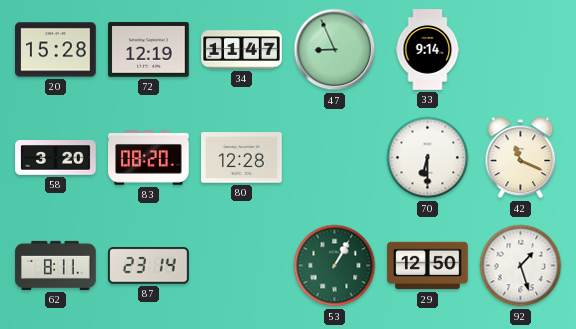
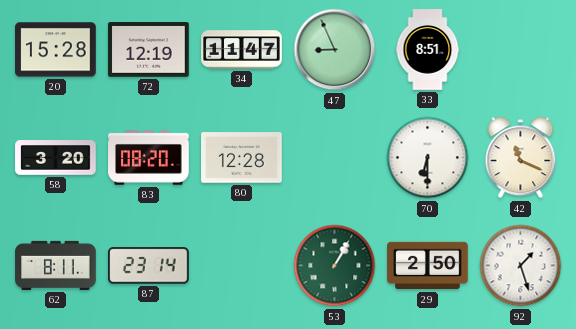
33: 9:14 -> 8:51 (428, 50)
29: 12:50 -> 2:50 (428, 266)
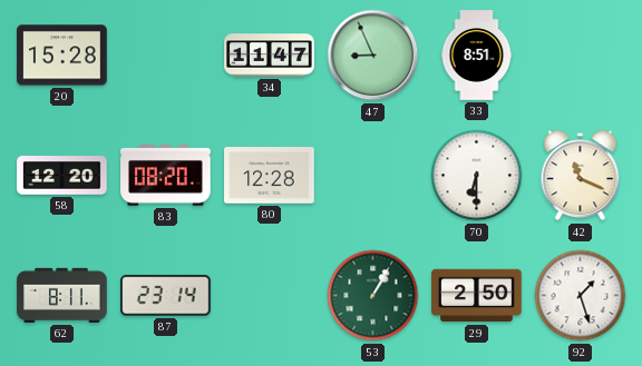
72: 12:19 -> none (149, 50)
58: 3:20 -> 12:20 (62, 176)
